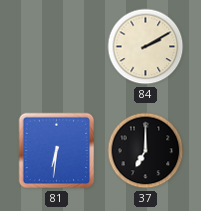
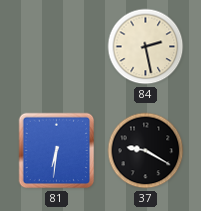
84: 2:10 -> 2:28 (146, 47)
37: 7:00 -> 9:20 (146, 151)
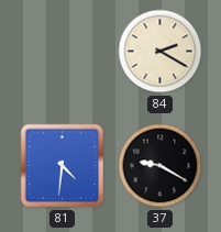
84: 2:28 -> 2:20 (161, 52)
81: 6:31 -> 4:31 (63, 166)
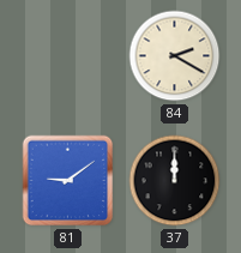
81: 4:31 -> 9:09 (68, 181)
37: 9:20 -> 12:00 (175, 181)
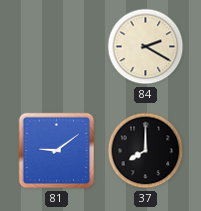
37: 12:00 -> 8:00 (146, 151)
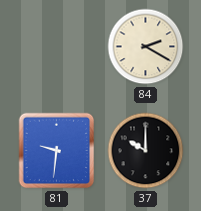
81: 9:09 -> 9:31 (57, 151)
37: 8:00 -> 10:00 (146, 151)
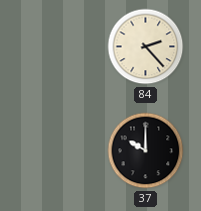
84: 2:20 -> 2:23 (146, 47)
81: 9:31 -> none (57, 151)
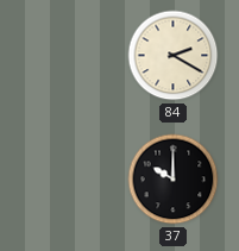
84: 2:23 -> 2:20 (174, 56)
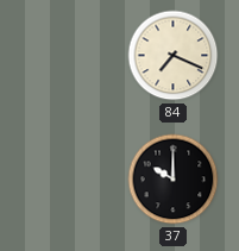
84: 2:20 -> 7:19 (174, 56)
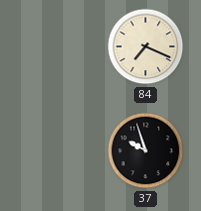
37: 10:00 -> 9:57 (146, 151)
